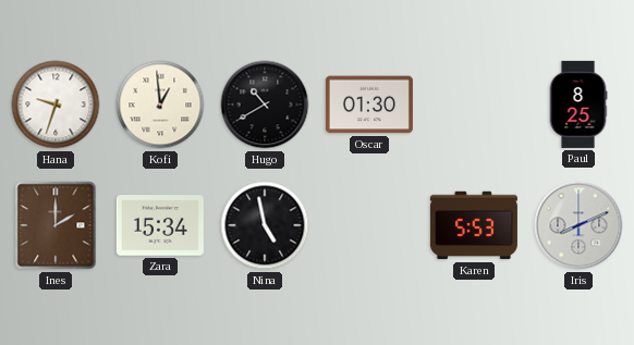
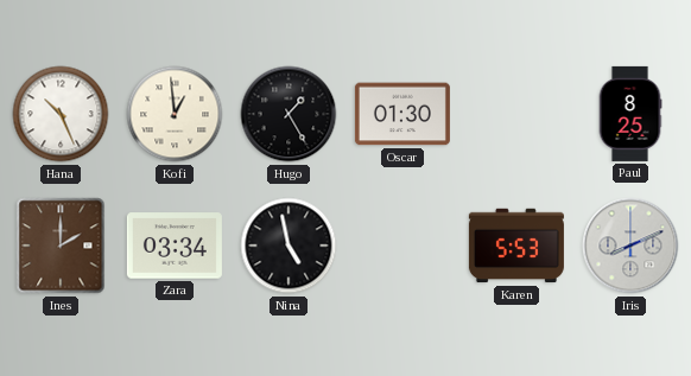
Hana: 9:33 -> 10:26 (61, 114)
Hugo: 10:40 -> 1:25 (289, 114)
Zara: 15:34 -> 03:34 (175, 246)
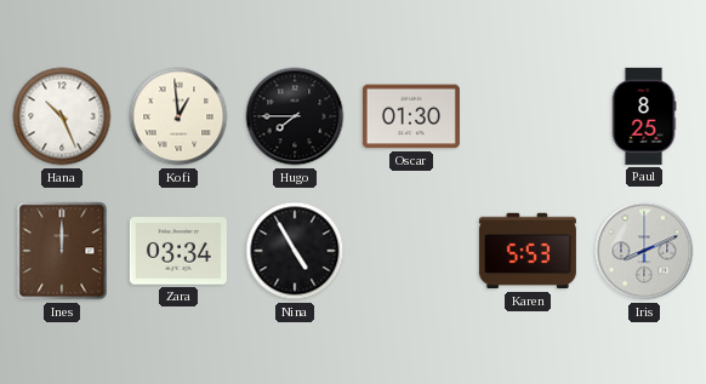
Hugo: 1:25 -> 7:45 (295, 116)
Ines: 2:00 -> 12:00 (62, 251)
Nina: 4:58 -> 4:55 (295, 251)
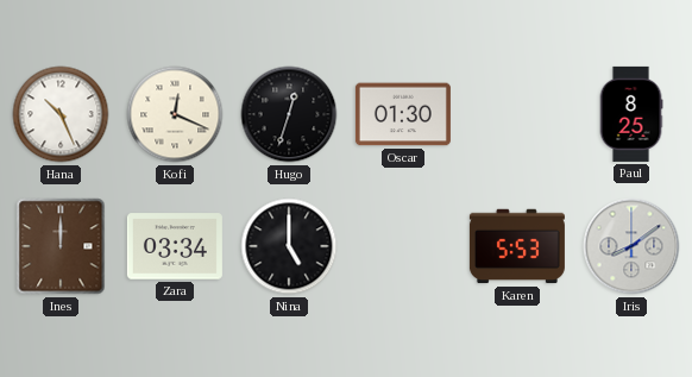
Kofi: 12:59 -> 12:19 (175, 114)
Hugo: 7:45 -> 12:33 (289, 114)
Nina: 4:55 -> 5:00 (289, 246)
Iris: 8:11 -> 8:09 (631, 246)
